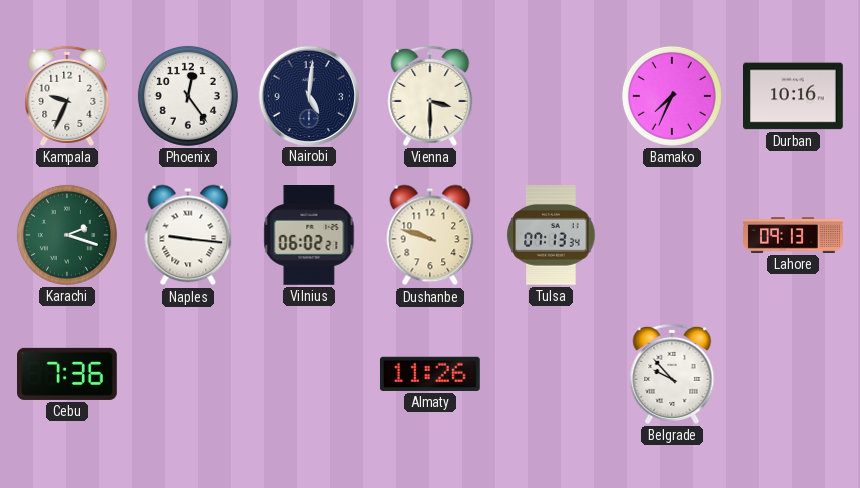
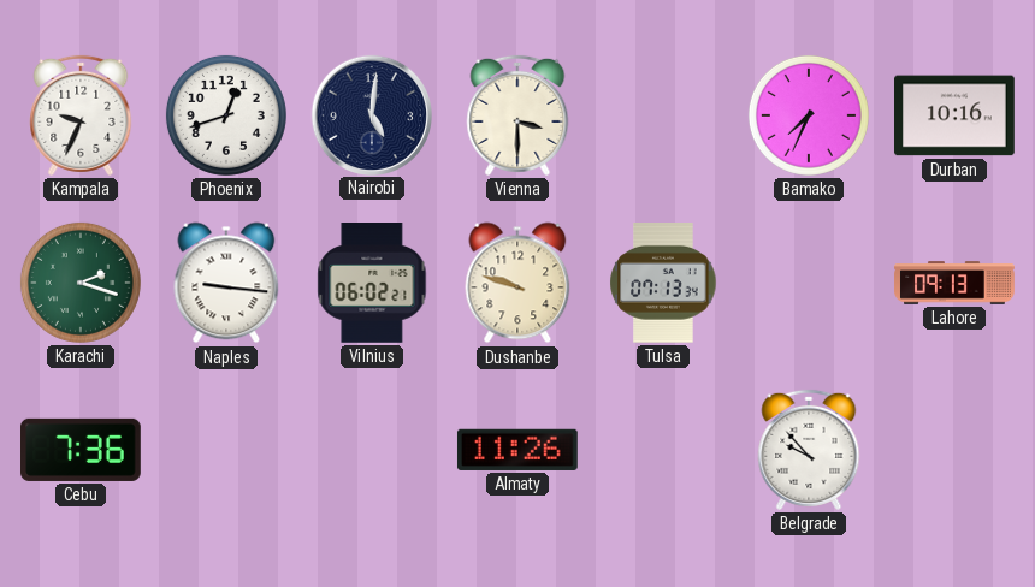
Phoenix: 12:24 -> 12:42 (226, 115)
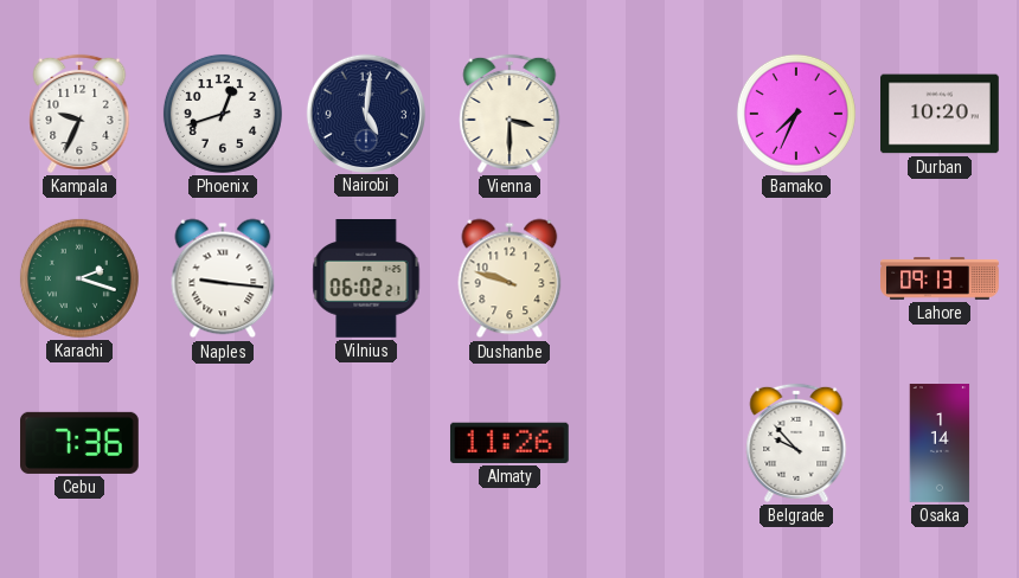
Durban: 10:16 -> 10:20 (941, 114)
Tulsa: 07:13 -> none (663, 284)
Osaka: none -> 1:14 (940, 443)
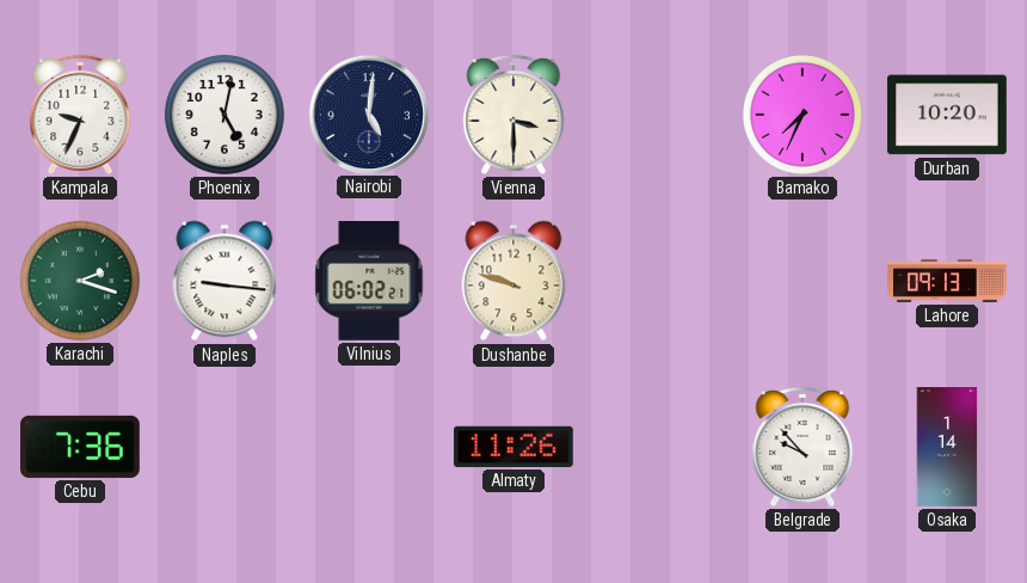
Phoenix: 12:42 -> 5:02 (225, 115)
